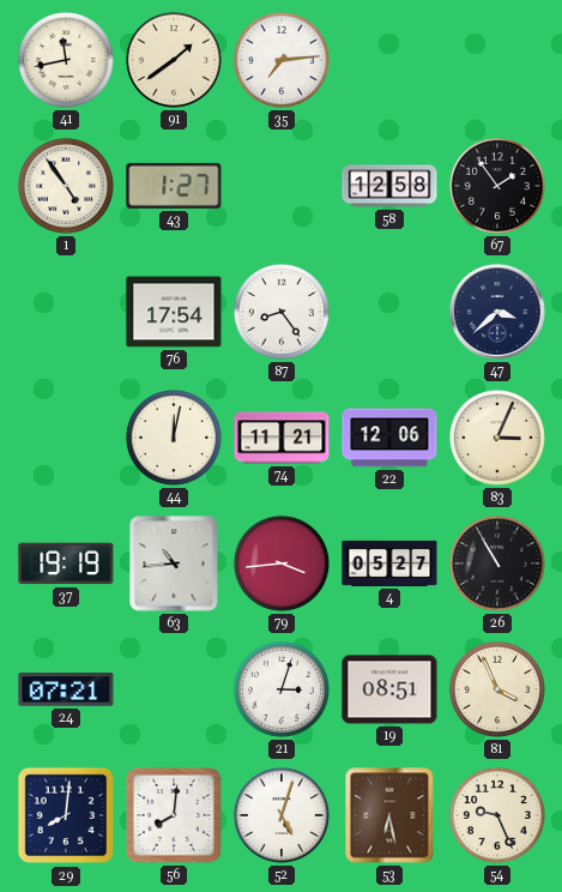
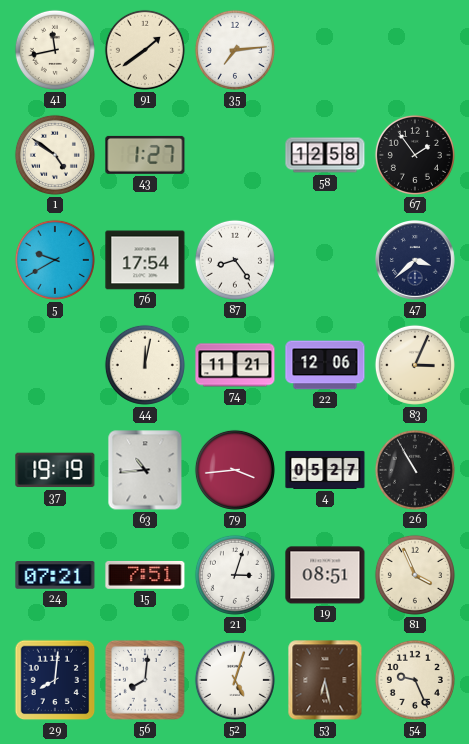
1: 4:54 -> 4:51 (55, 155)
5: none -> 9:40 (55, 260)
15: none -> 7:51 (145, 575)
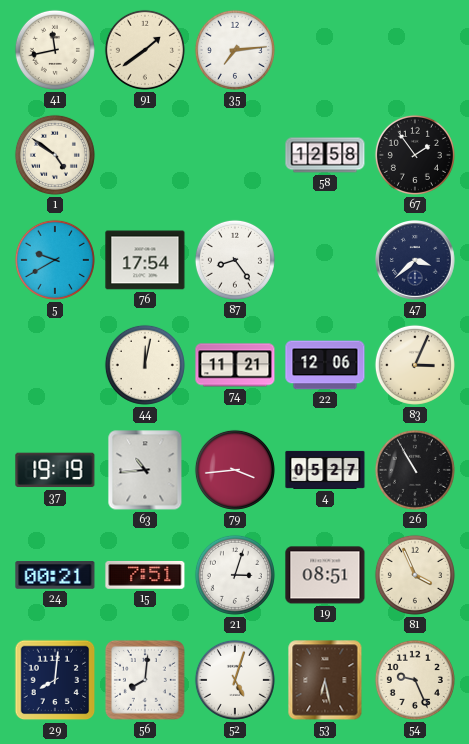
43: 1:27 -> none (145, 155)
24: 07:21 -> 00:21 (55, 575)
